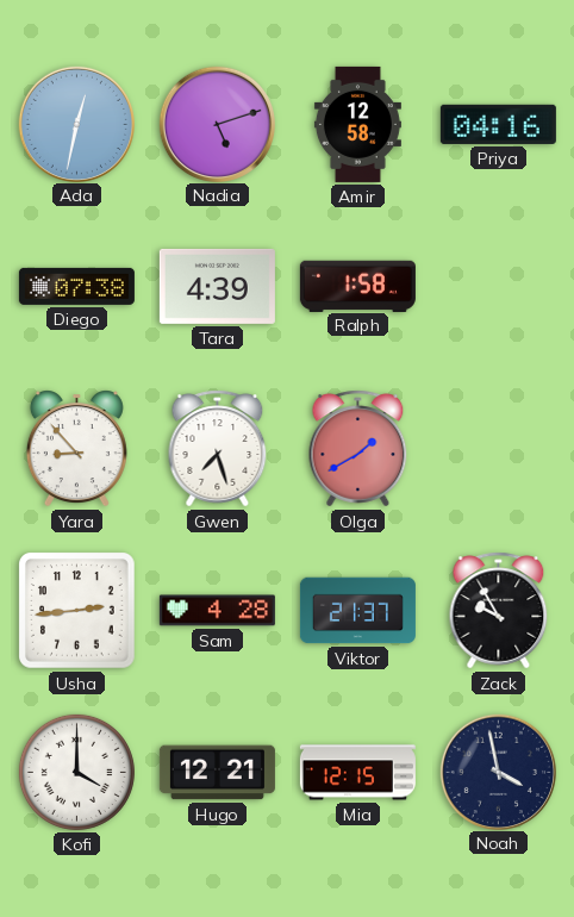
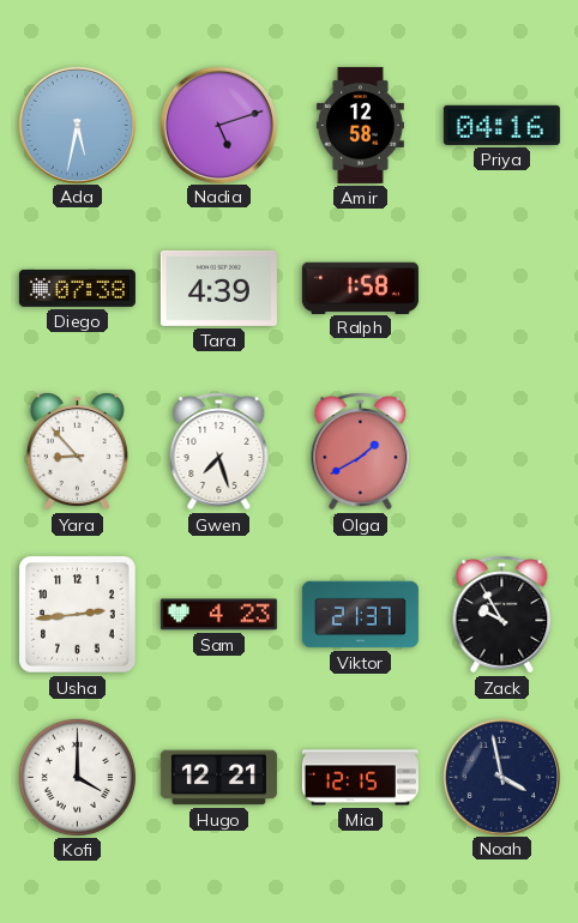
Ada: 12:32 -> 5:32 (77, 125)
Sam: 4:28 -> 4:23 (218, 615)
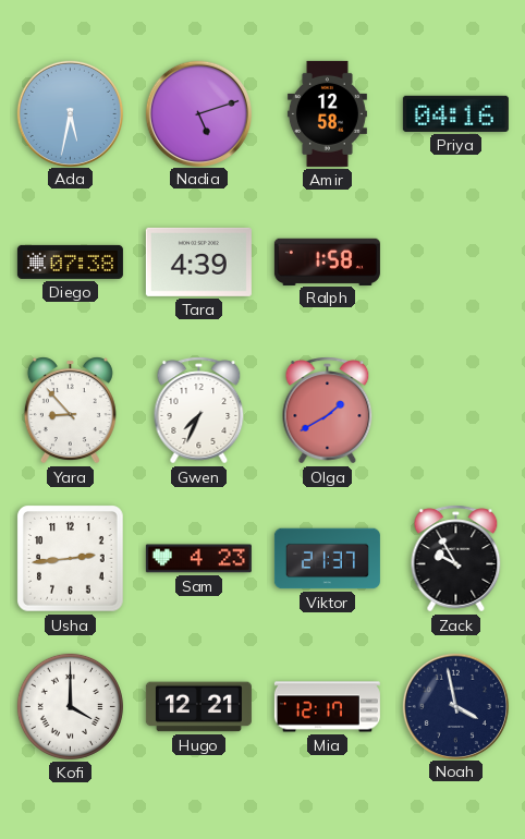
Gwen: 7:27 -> 7:34 (199, 411)
Mia: 12:15 -> 12:17 (327, 707)
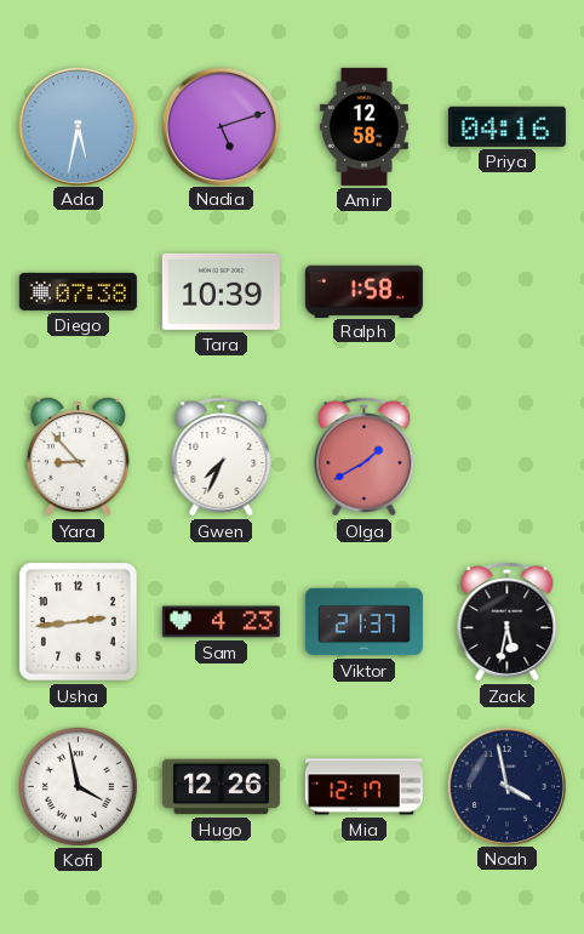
Tara: 4:39 -> 10:39 (221, 291)
Zack: 9:55 -> 5:32 (508, 622)
Kofi: 4:00 -> 3:58 (78, 786)
Hugo: 12:21 -> 12:26 (221, 787)
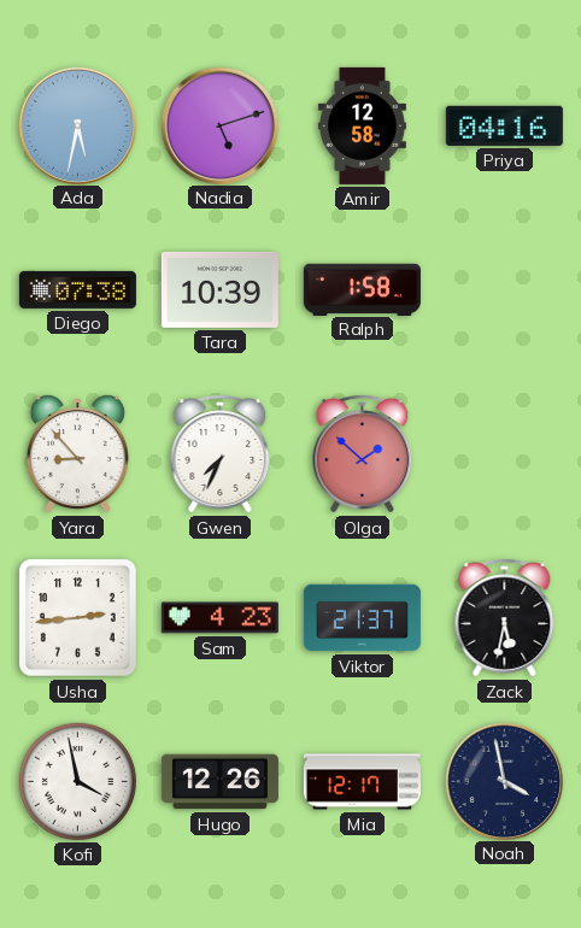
Olga: 1:40 -> 1:52 (363, 454)
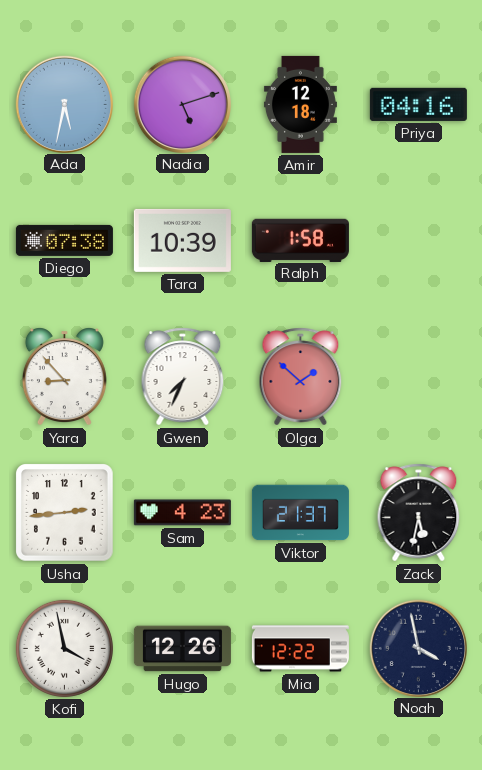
Amir: 12:58 -> 12:18 (300, 104)
Mia: 12:17 -> 12:22 (300, 649)
